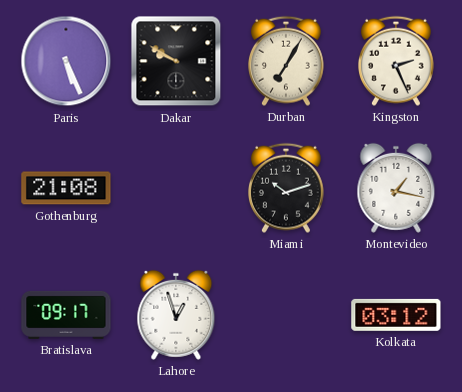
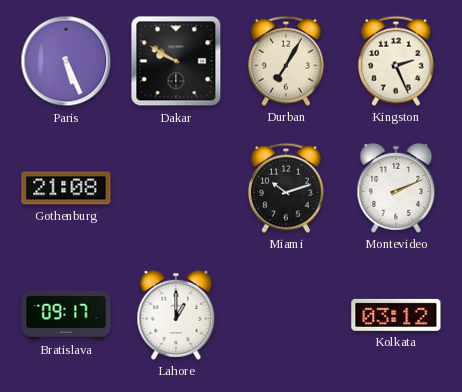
Montevideo: 1:17 -> 2:11 (396, 188)
Lahore: 12:57 -> 1:00 (176, 315)
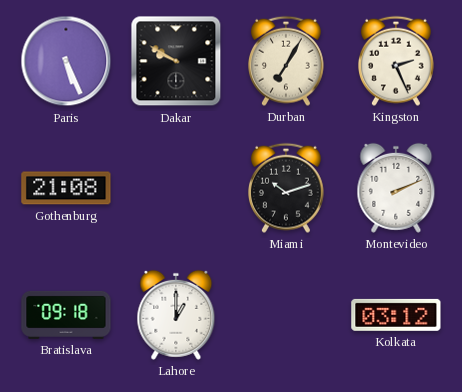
Bratislava: 09:17 -> 09:18 (66, 315)
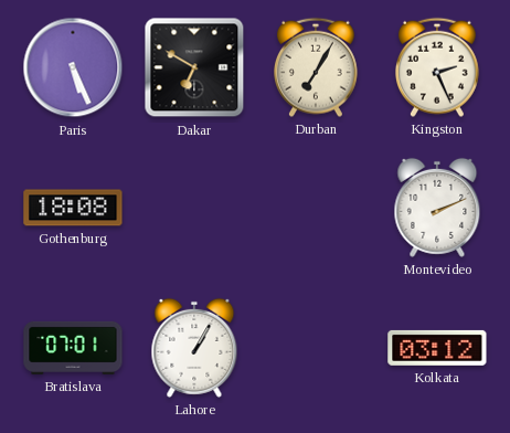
Dakar: 9:50 -> 6:50 (194, 67)
Gothenburg: 21:08 -> 18:08 (73, 208)
Miami: 10:12 -> none (287, 188)
Bratislava: 09:18 -> 07:01 (73, 348)
Lahore: 1:00 -> 1:05 (194, 348)
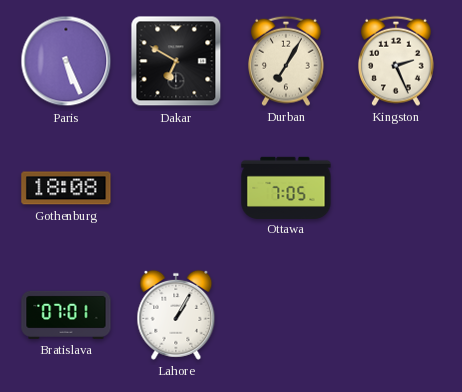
Ottawa: none -> 7:05 (286, 187)
Montevideo: 2:11 -> none (437, 208)
Kolkata: 03:12 -> none (437, 348)
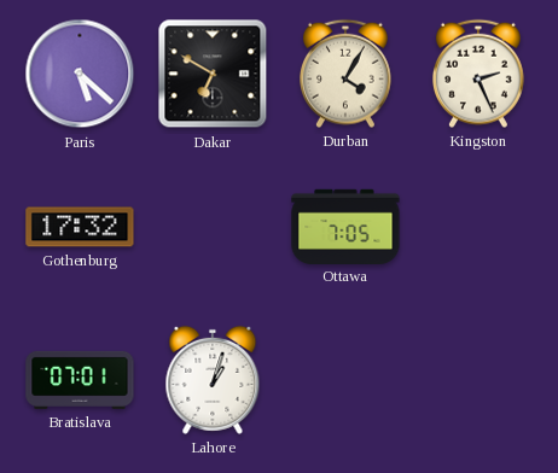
Paris: 5:26 -> 5:22 (80, 74)
Durban: 7:05 -> 4:05 (347, 74)
Gothenburg: 18:08 -> 17:32 (80, 227)
Lahore: 1:05 -> 1:03 (213, 380)
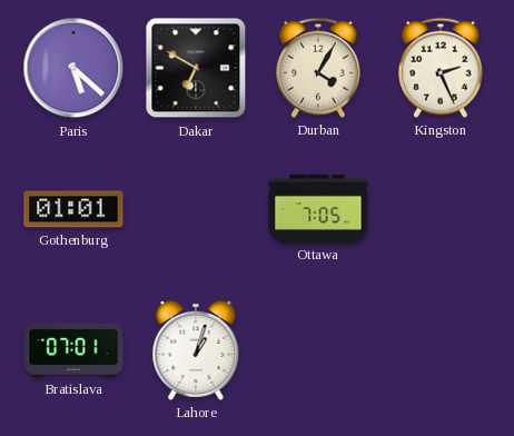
Gothenburg: 17:32 -> 01:01 (73, 209)
